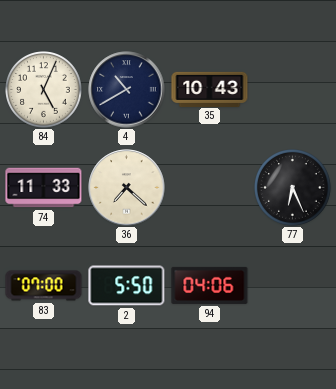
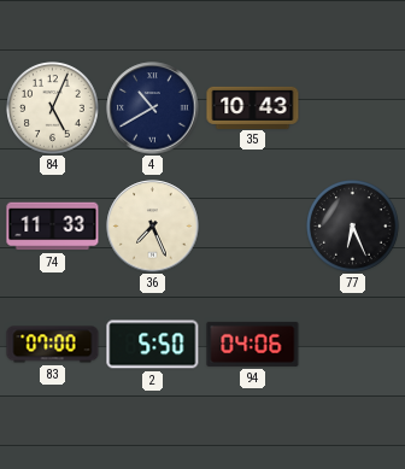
36: 7:22 -> 7:26 (153, 227)
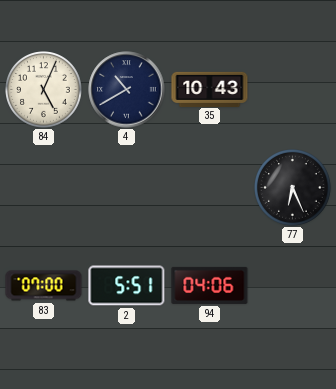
74: 11:33 -> none (53, 227)
36: 7:26 -> none (153, 227)
2: 5:50 -> 5:51 (127, 286)
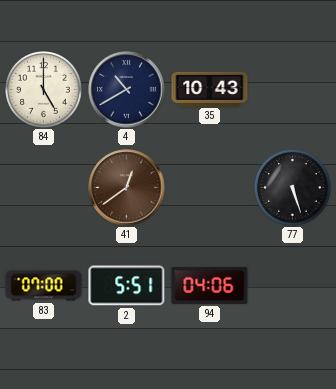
84: 5:04 -> 5:00 (44, 90)
41: none -> 12:39 (127, 188)
77: 6:26 -> 5:27 (293, 188)
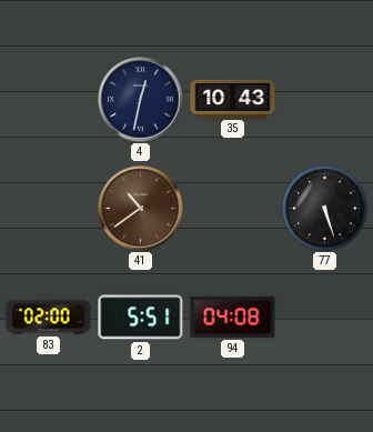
84: 5:00 -> none (44, 90)
4: 10:40 -> 12:32 (141, 100)
41: 12:39 -> 10:39 (141, 209)
83: 07:00 -> 02:00 (49, 318)
94: 04:06 -> 04:08 (233, 317)
